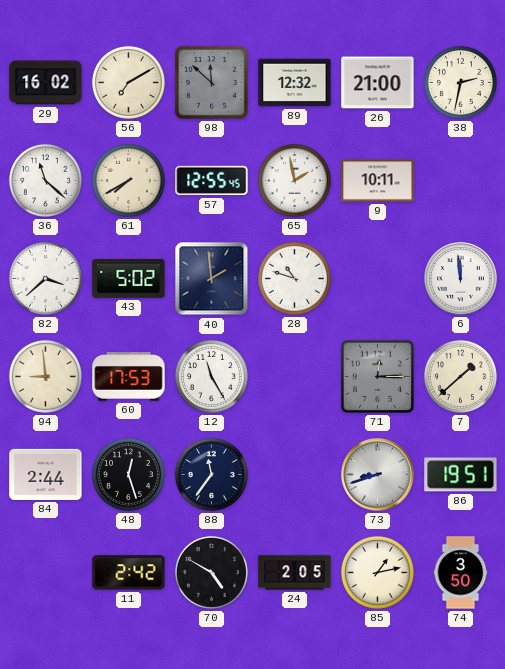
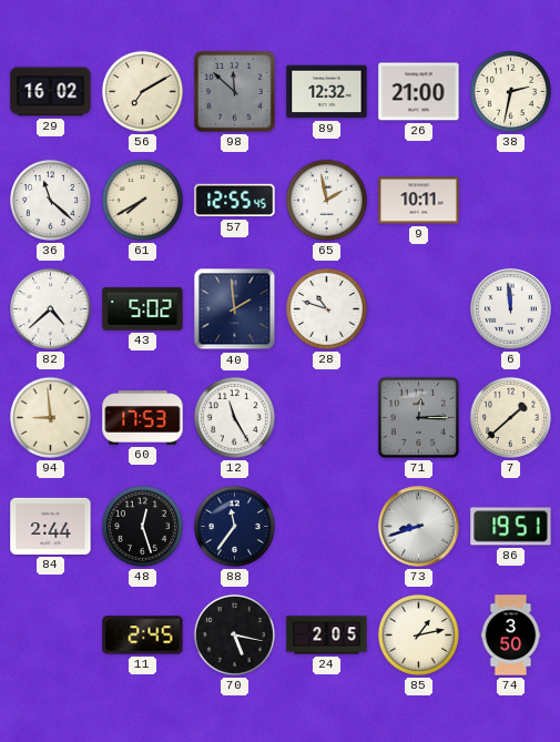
82: 3:38 -> 4:38 (50, 308)
11: 2:42 -> 2:45 (143, 636)
70: 4:50 -> 5:17 (234, 634)
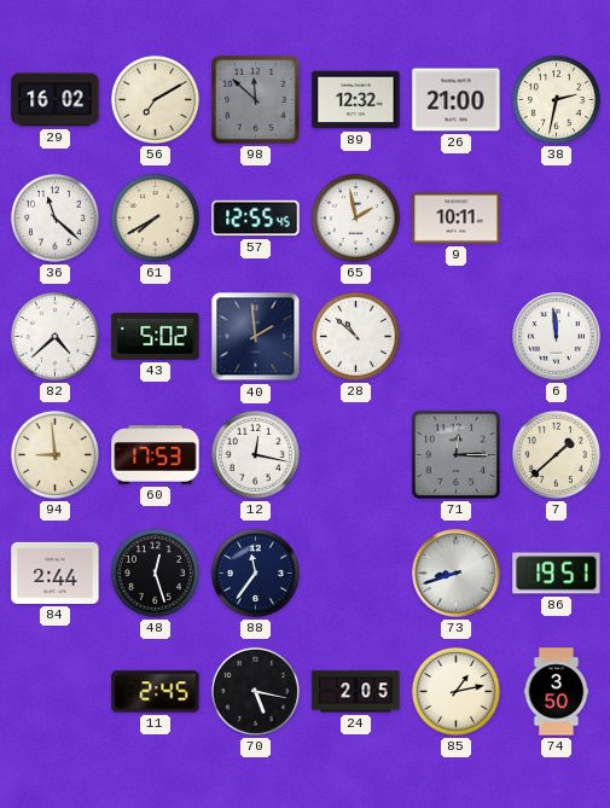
28: 10:48 -> 10:52 (355, 336)
12: 11:25 -> 12:17 (255, 454)
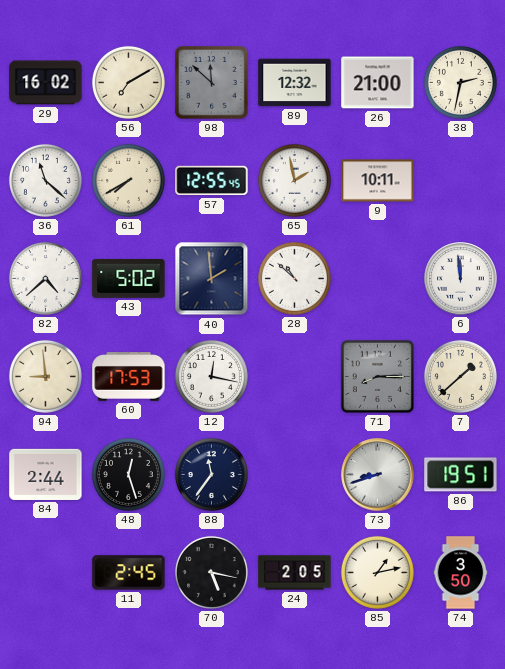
71: 12:15 -> 8:15 (377, 376)
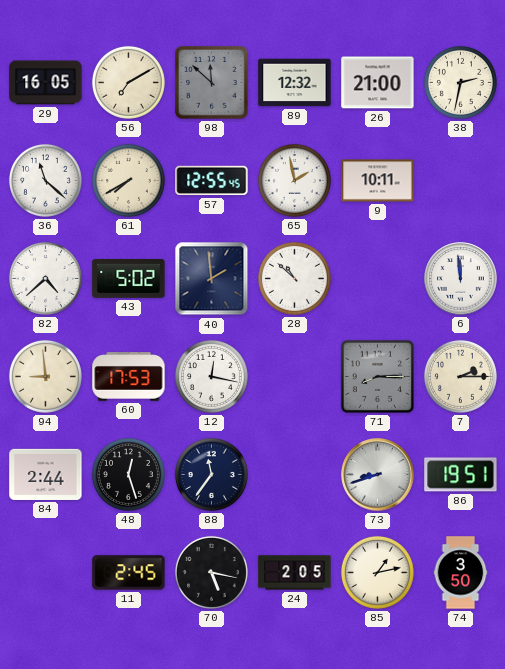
29: 16:02 -> 16:05 (46, 83)
7: 1:38 -> 2:15 (460, 376)
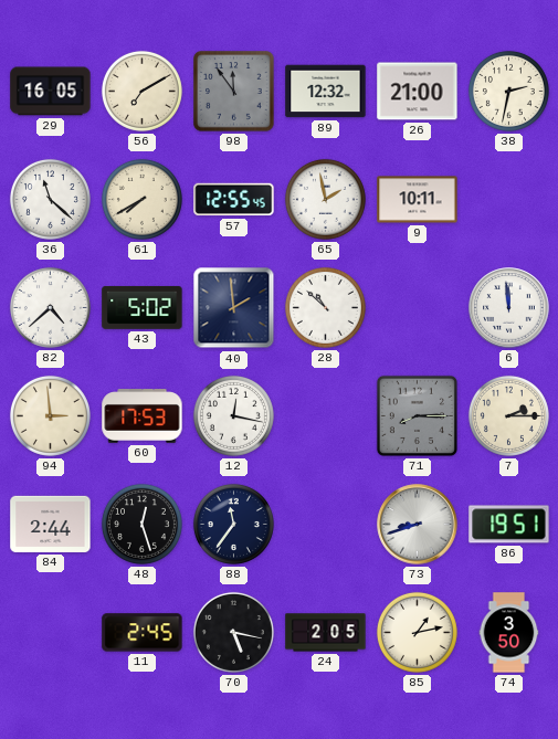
98: 11:52 -> 11:54 (234, 92)
94: 8:59 -> 2:59 (50, 415)
